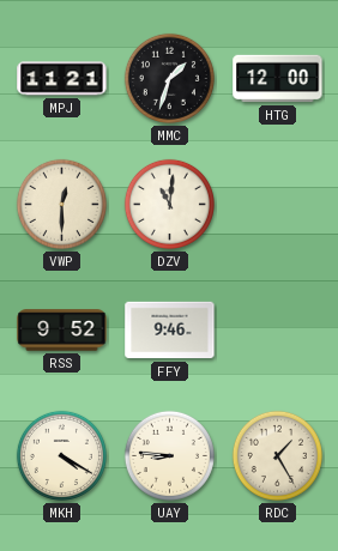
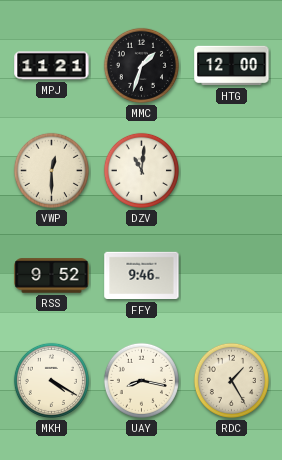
UAY: 8:46 -> 8:17 (141, 380)
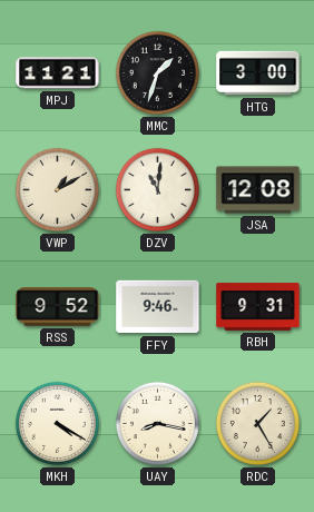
HTG: 12:00 -> 3:00 (258, 73)
VWP: 12:30 -> 1:10 (57, 189)
JSA: none -> 12:08 (258, 190)
RBH: none -> 9:31 (258, 307)
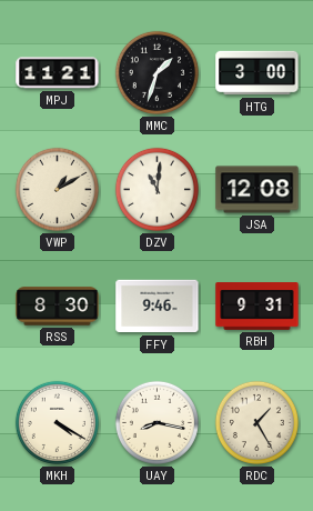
RSS: 9:52 -> 8:30 (58, 307)
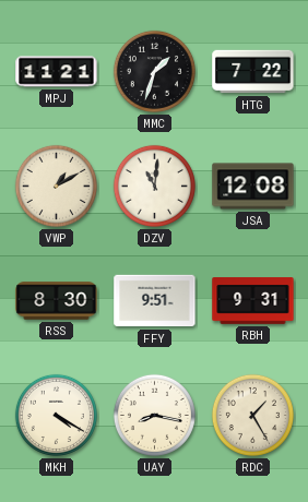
HTG: 3:00 -> 7:22 (253, 72)
FFY: 9:46 -> 9:51 (155, 301)
